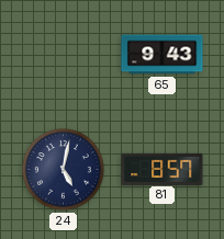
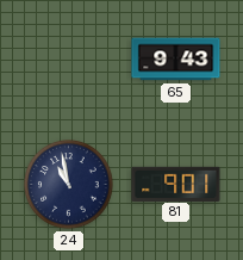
24: 5:02 -> 10:58 (69, 185)
81: 8:57 -> 9:01 (176, 184)
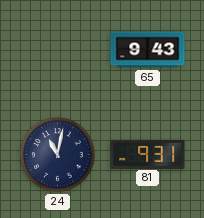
24: 10:58 -> 11:02 (58, 155)
81: 9:01 -> 9:31 (148, 154)
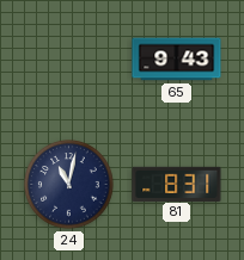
81: 9:31 -> 8:31 (177, 184)
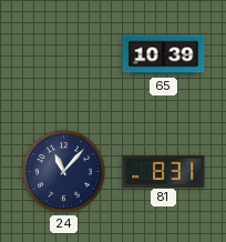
65: 9:43 -> 10:39 (164, 56)
24: 11:02 -> 11:07 (64, 172)
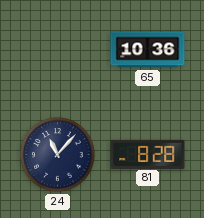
65: 10:39 -> 10:36 (148, 50)
81: 8:31 -> 8:28 (148, 154)
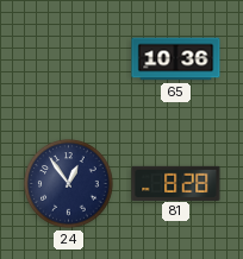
24: 11:07 -> 12:54 (69, 184)
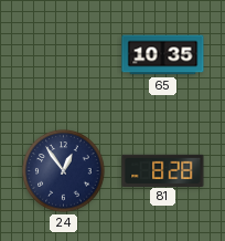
65: 10:36 -> 10:35 (163, 55)
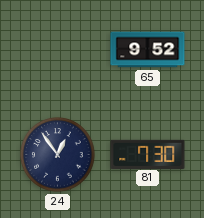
65: 10:35 -> 9:52 (148, 50)
81: 8:28 -> 7:30 (148, 154)
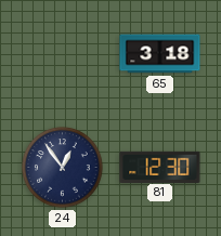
65: 9:52 -> 3:18 (160, 54)
81: 7:30 -> 12:30 (160, 167)
